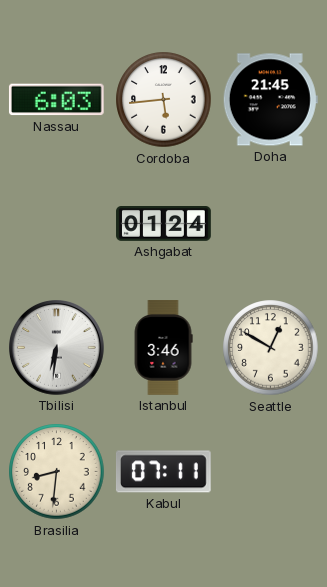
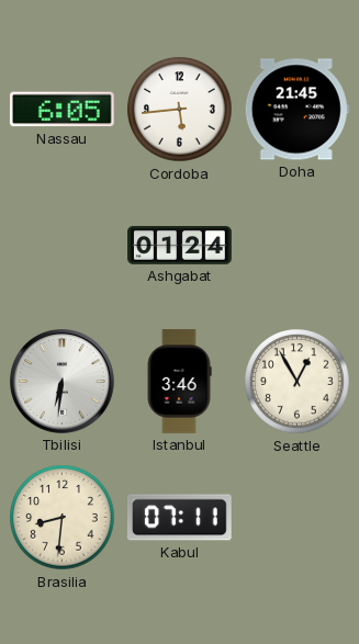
Nassau: 6:03 -> 6:05 (61, 110)
Seattle: 12:50 -> 12:55 (298, 382)
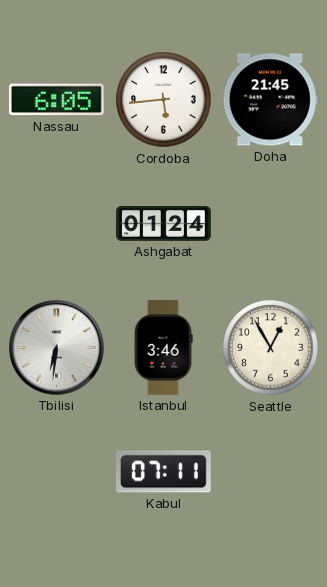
Brasilia: 8:31 -> none (63, 518)
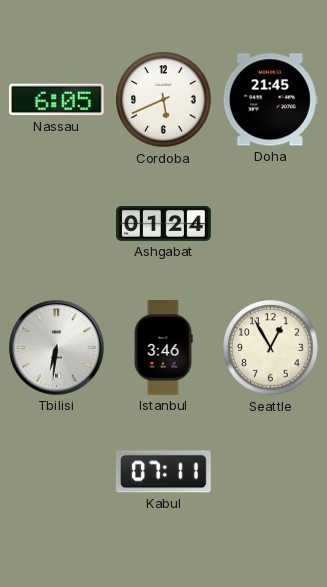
Cordoba: 5:44 -> 5:41 (164, 100)
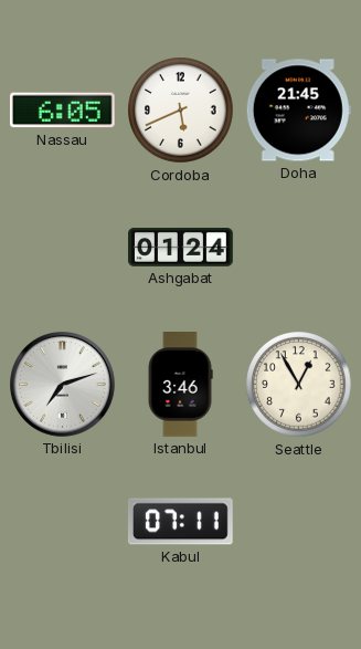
Tbilisi: 6:31 -> 7:12 (63, 385)
